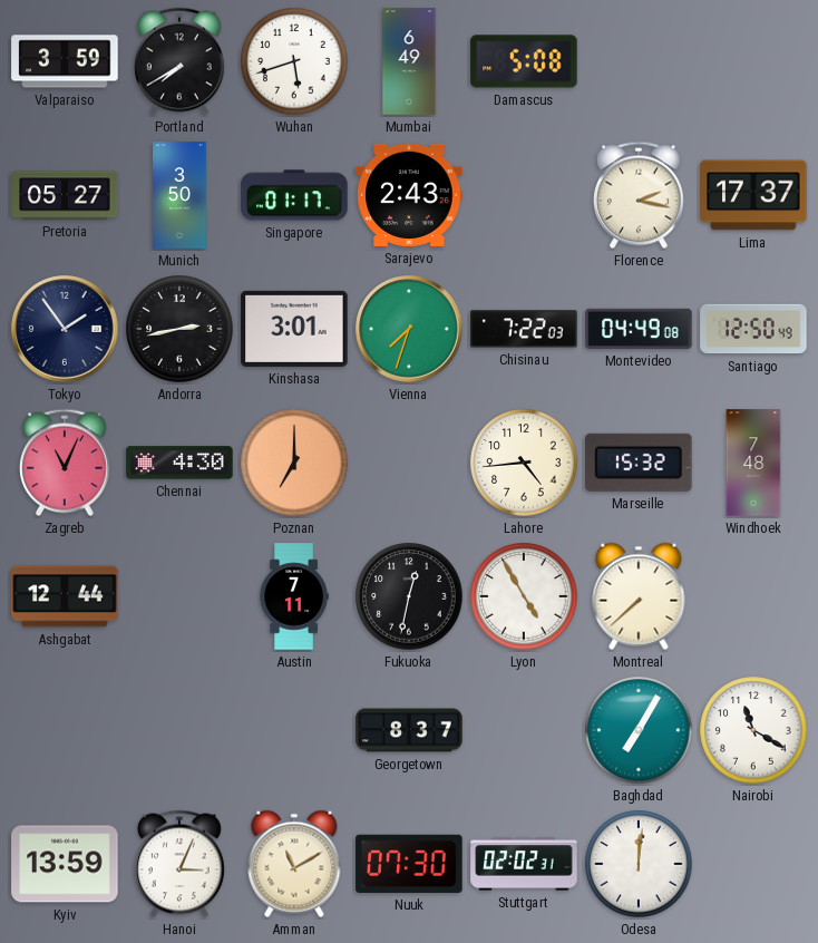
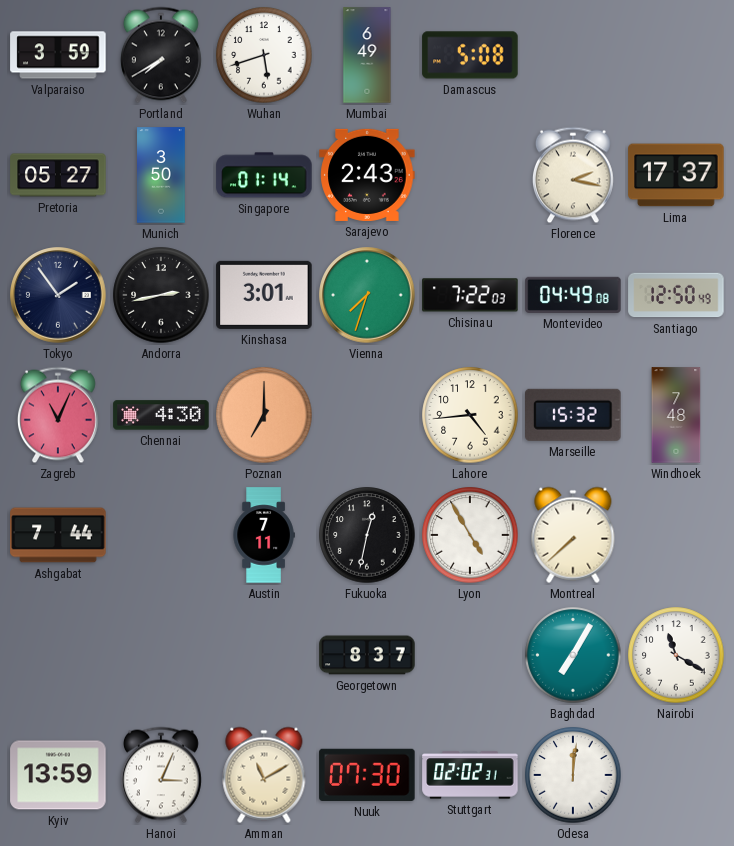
Singapore: 01:17 -> 01:14 (264, 175)
Ashgabat: 12:44 -> 7:44 (58, 535)
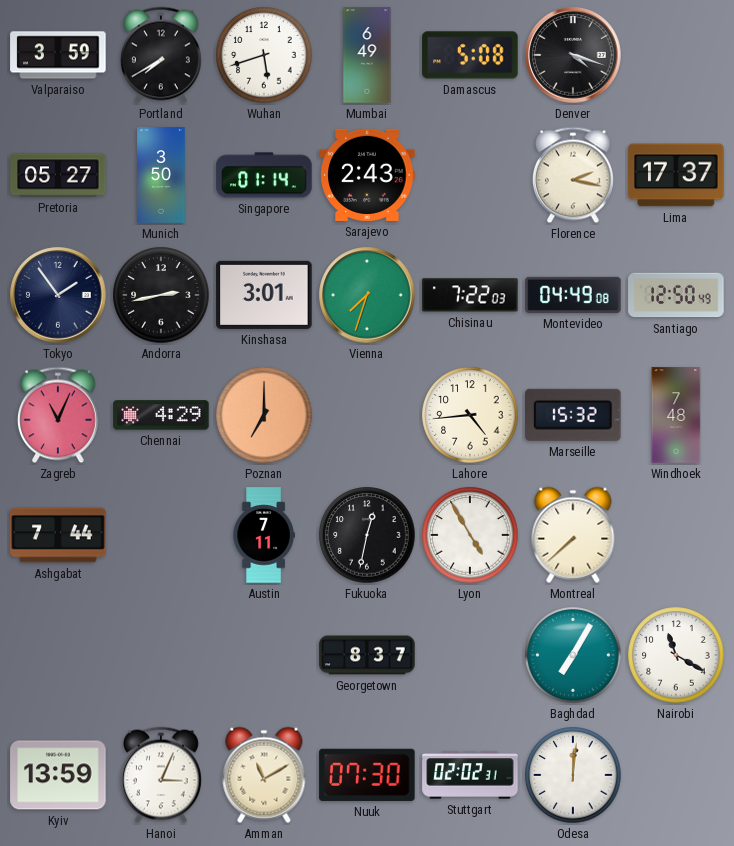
Denver: none -> 4:18 (573, 55)
Chennai: 4:30 -> 4:29 (161, 415)
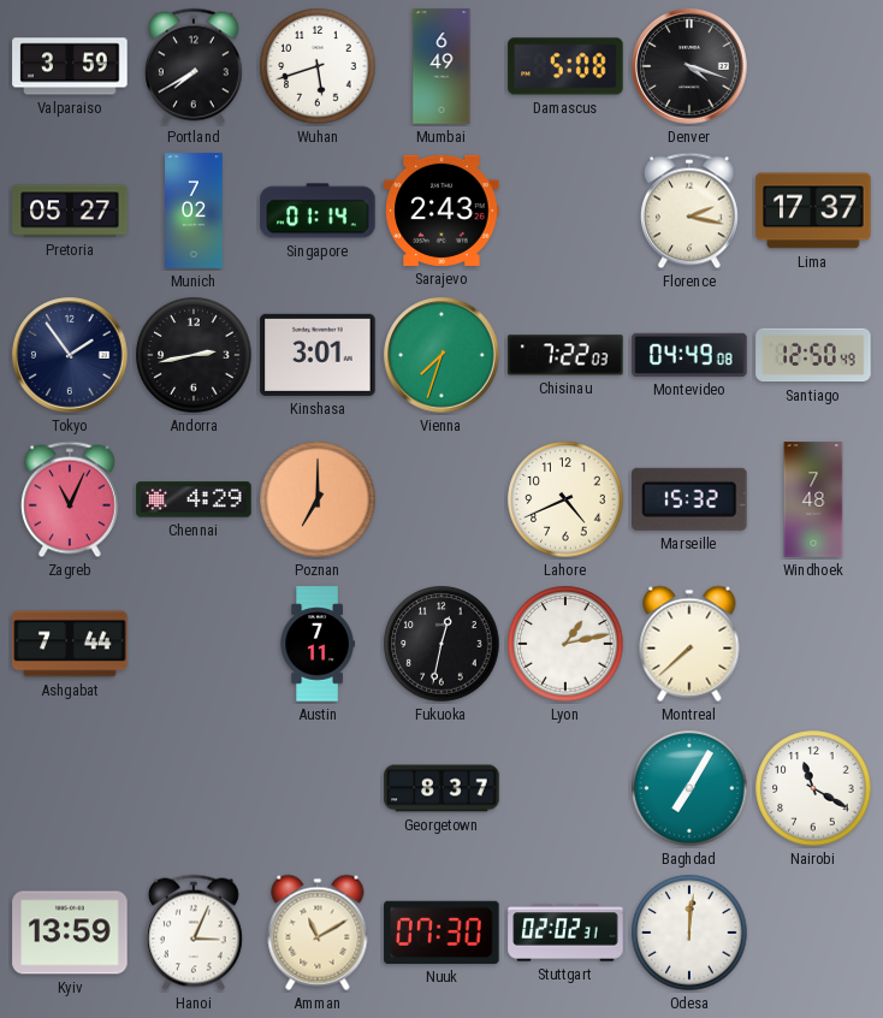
Munich: 3:50 -> 7:02 (194, 211)
Lahore: 4:44 -> 4:41 (565, 499)
Lyon: 4:55 -> 1:13 (565, 644)
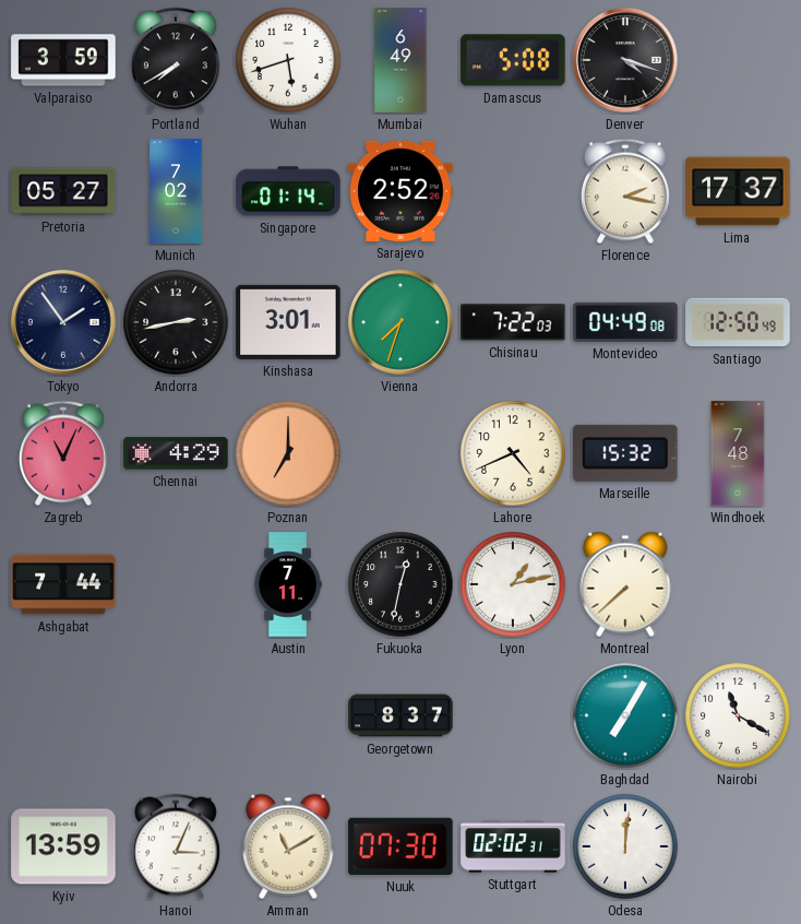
Sarajevo: 2:43 -> 2:52 (400, 191)
